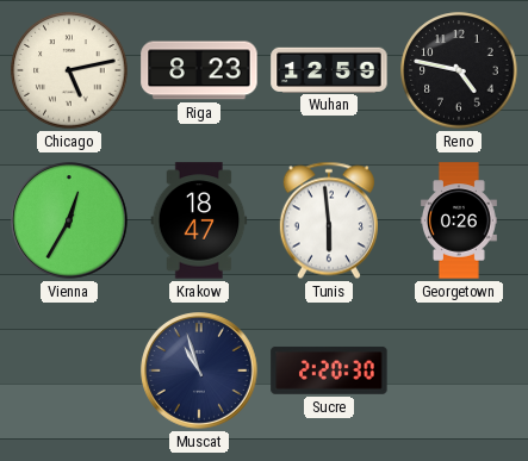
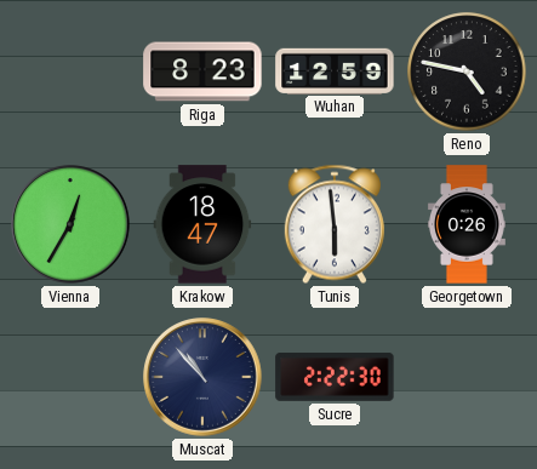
Chicago: 5:13 -> none (69, 70)
Muscat: 10:57 -> 10:53 (204, 378)
Sucre: 2:20 -> 2:22 (335, 377)
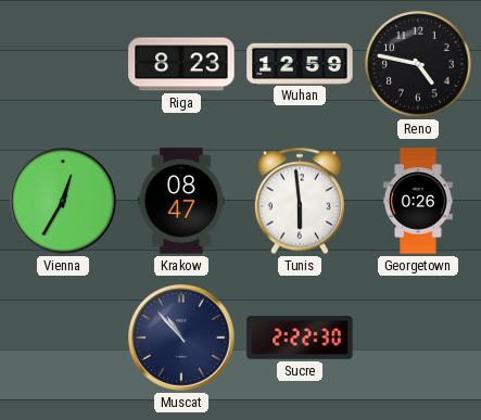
Krakow: 18:47 -> 08:47 (181, 201)
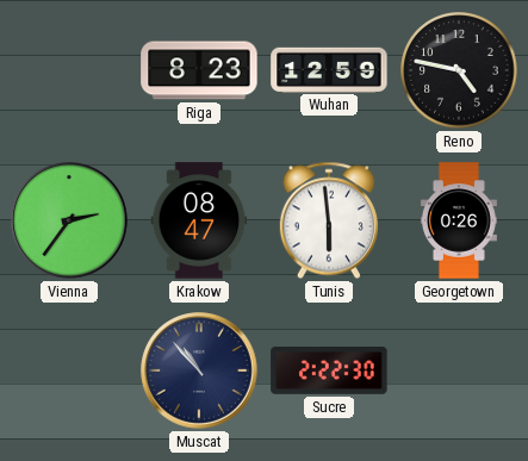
Vienna: 12:35 -> 2:36 (70, 222)
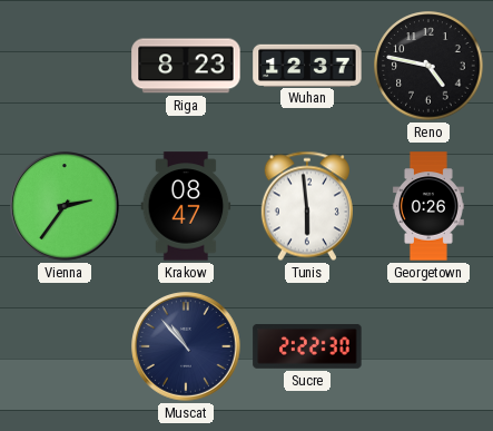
Wuhan: 12:59 -> 12:37 (307, 65)
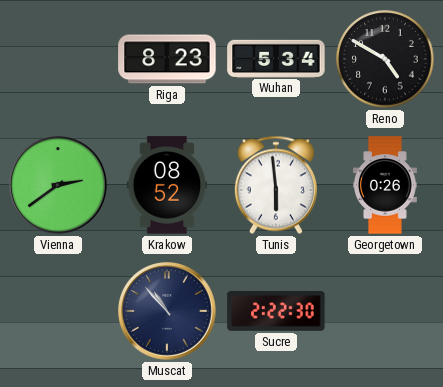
Wuhan: 12:37 -> 5:34 (276, 58)
Reno: 4:47 -> 4:50 (385, 59)
Vienna: 2:36 -> 2:39 (59, 186)
Krakow: 08:47 -> 08:52 (167, 185)
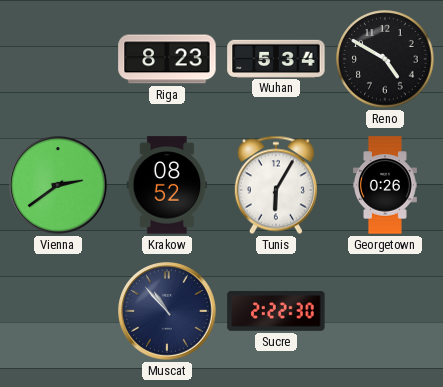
Tunis: 5:59 -> 6:05 (276, 185)
